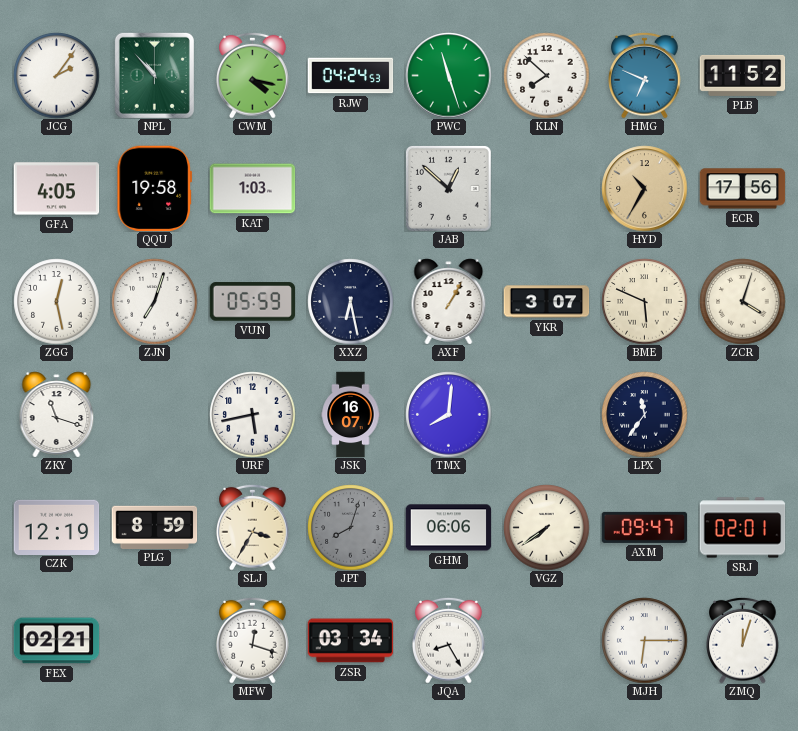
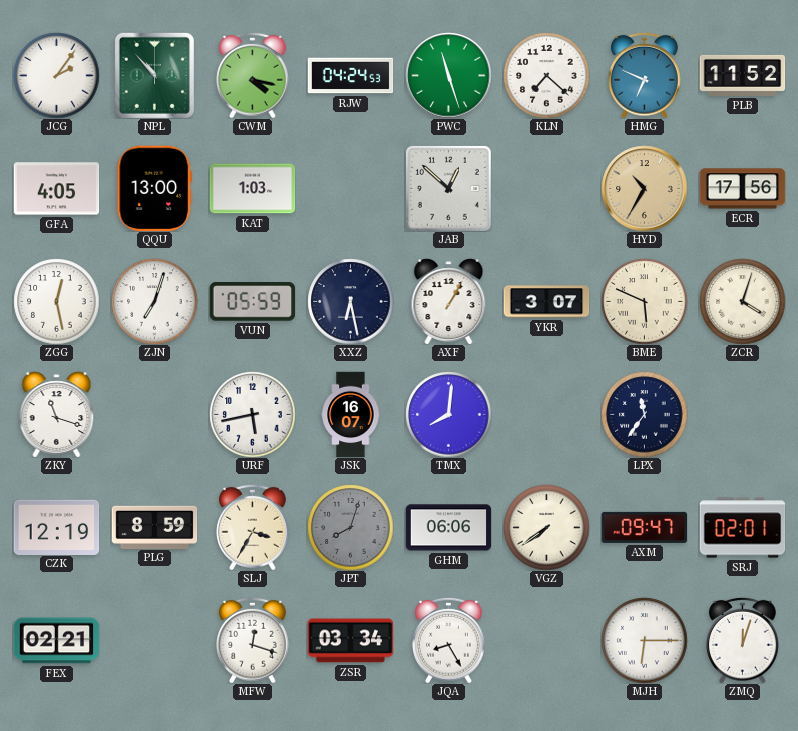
KLN: 7:52 -> 7:22 (546, 75)
QQU: 19:58 -> 13:00 (155, 188)
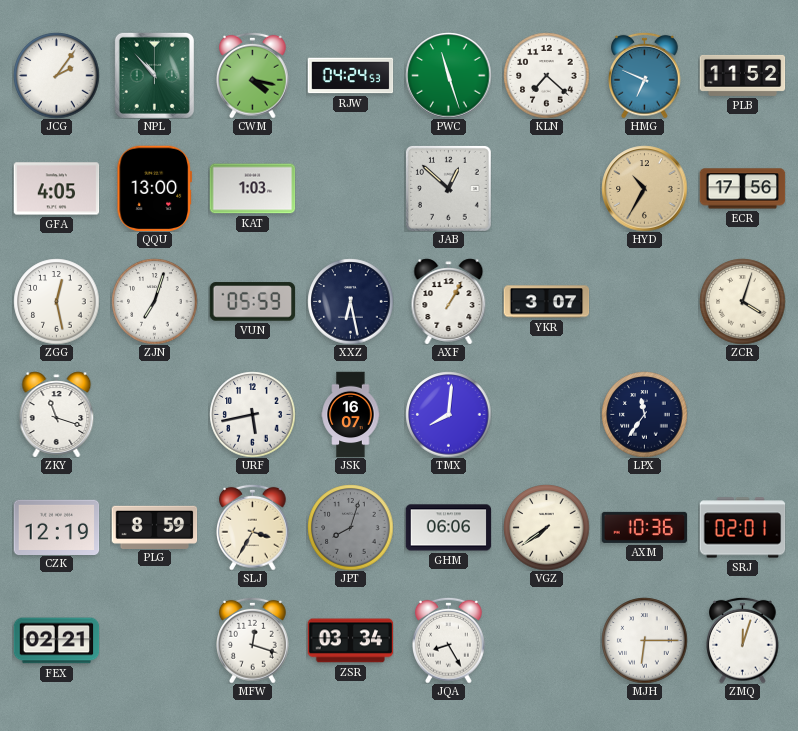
BME: 5:49 -> none (644, 301)
AXM: 09:47 -> 10:36 (644, 527)
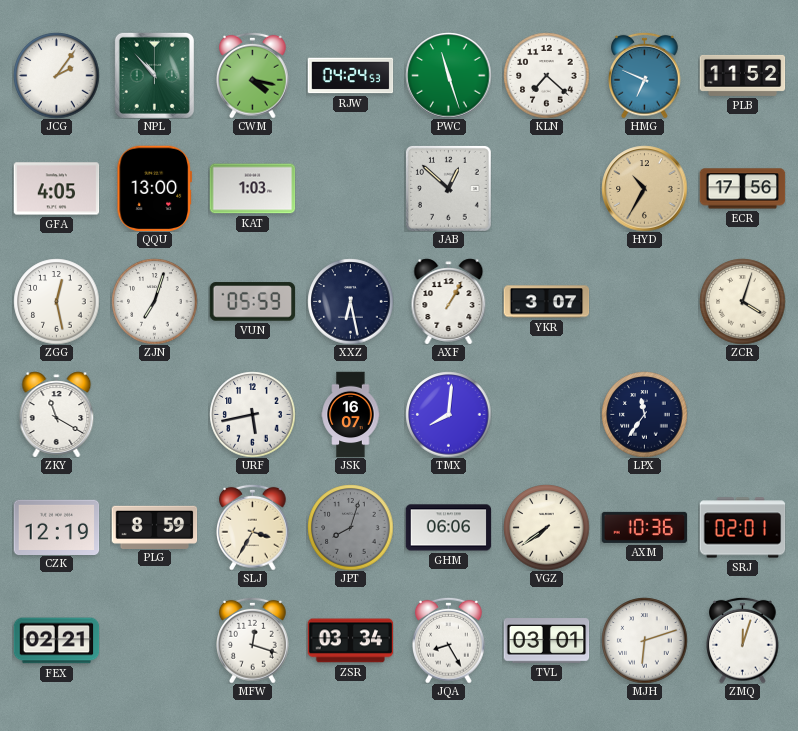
ZKY: 11:18 -> 11:20 (57, 414)
TVL: none -> 03:01 (546, 641)
MJH: 6:15 -> 6:12 (644, 640)
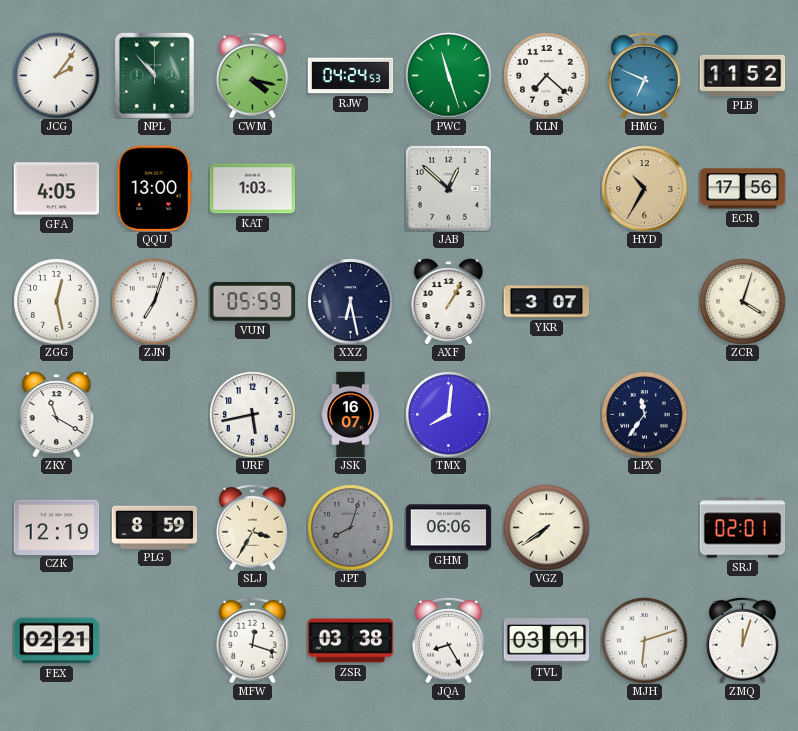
AXM: 10:36 -> none (644, 527)
ZSR: 03:34 -> 03:38 (350, 641)
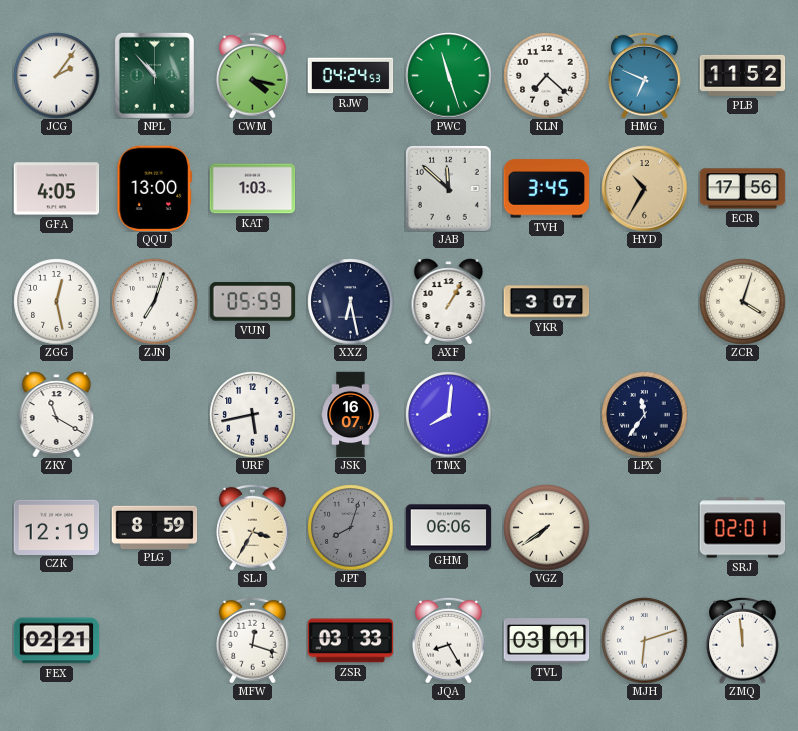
JAB: 12:52 -> 11:52 (448, 188)
TVH: none -> 3:45 (546, 189)
ZSR: 03:38 -> 03:33 (350, 641)
ZMQ: 12:03 -> 11:59 (743, 640)
